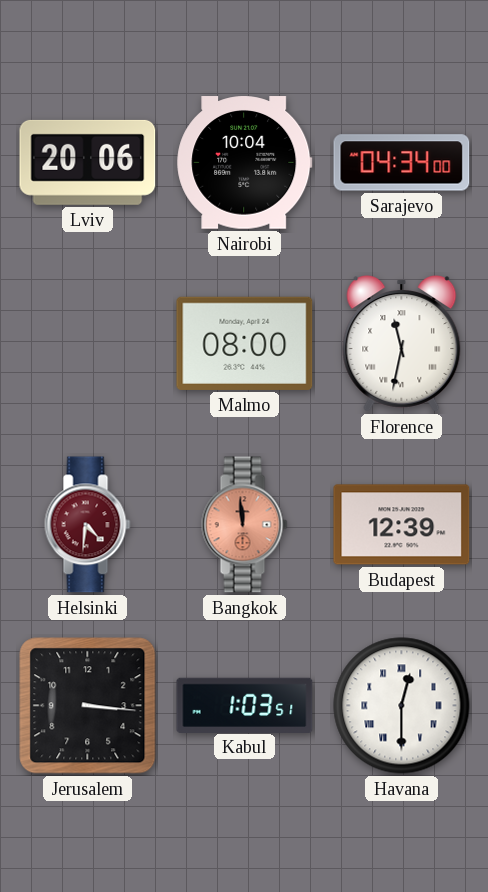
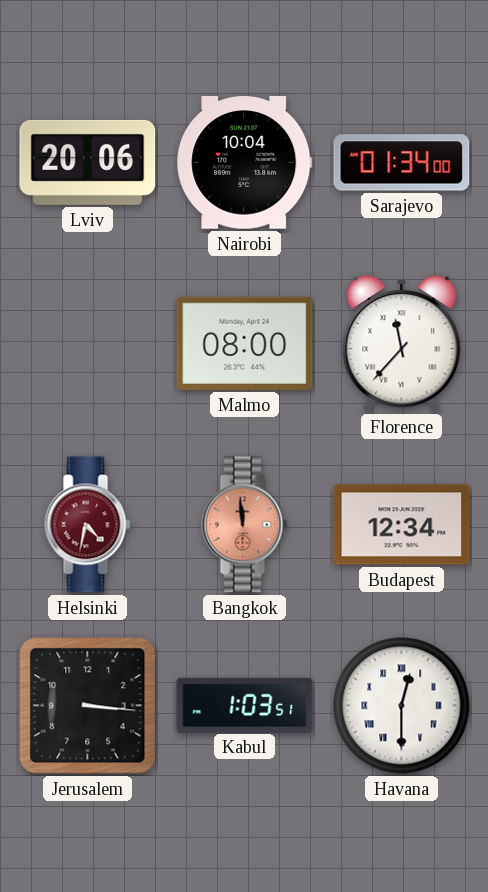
Sarajevo: 04:34 -> 01:34 (402, 163)
Florence: 11:32 -> 11:37 (402, 344)
Helsinki: 4:31 -> 4:32 (88, 525)
Budapest: 12:39 -> 12:34 (402, 525)
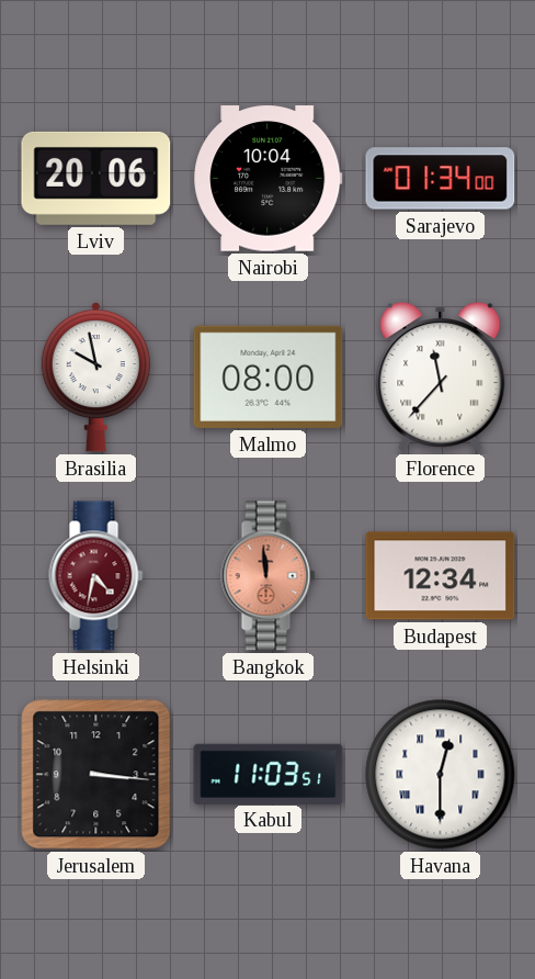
Brasilia: none -> 9:58 (95, 376)
Kabul: 1:03 -> 11:03 (269, 774)
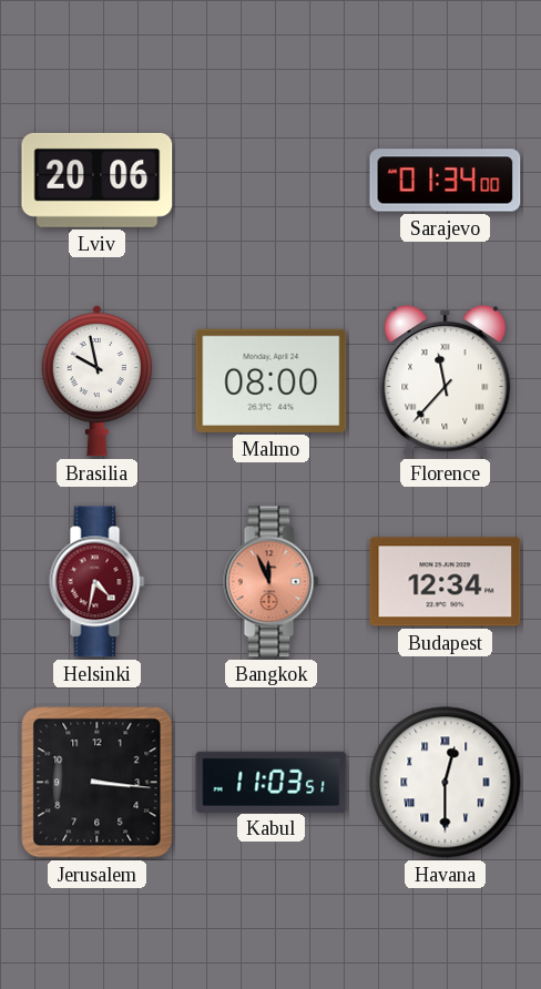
Nairobi: 10:04 -> none (269, 179)
Bangkok: 11:59 -> 11:56 (272, 582)
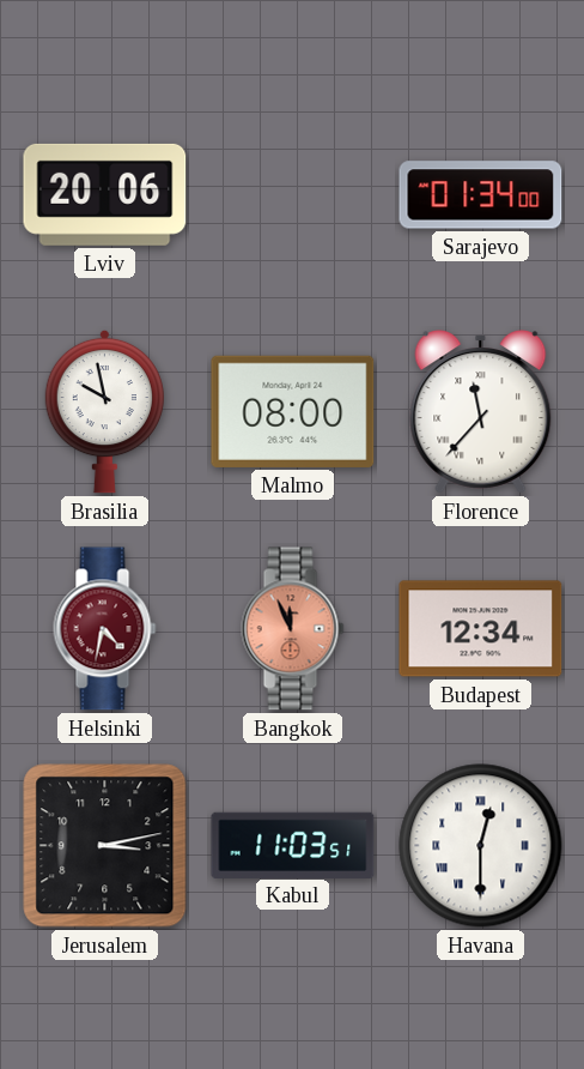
Jerusalem: 3:16 -> 3:13 (105, 846)
